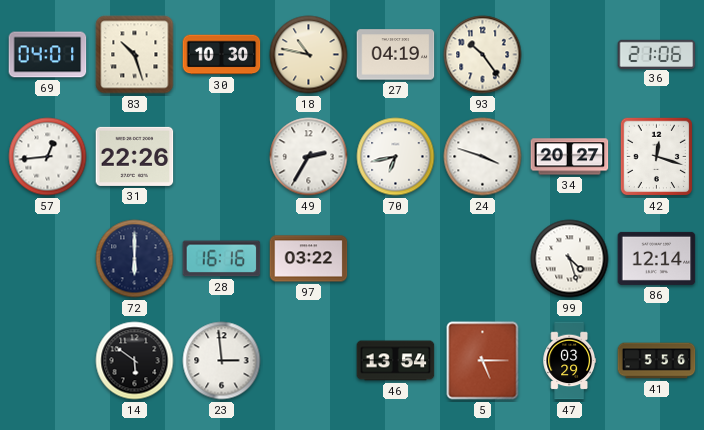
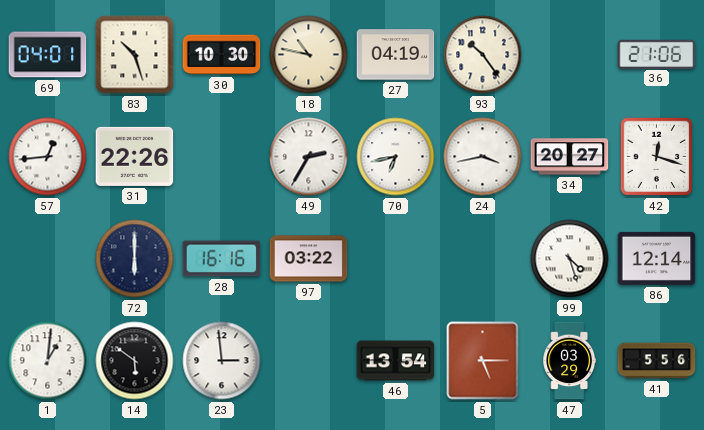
24: 3:48 -> 3:43 (483, 157)
1: none -> 1:01 (48, 361)
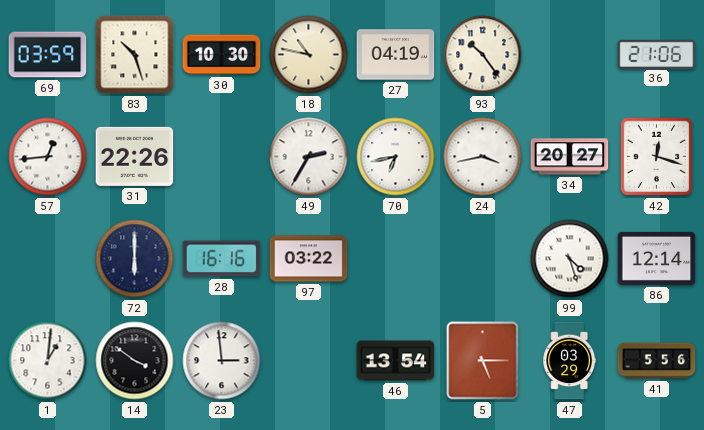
69: 04:01 -> 03:59 (48, 55)
14: 5:51 -> 3:51 (135, 361)
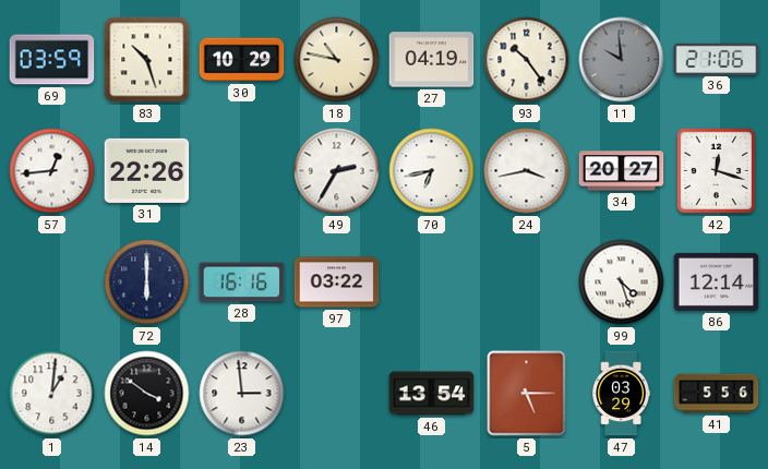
30: 10:30 -> 10:29 (242, 60)
11: none -> 9:59 (622, 60)
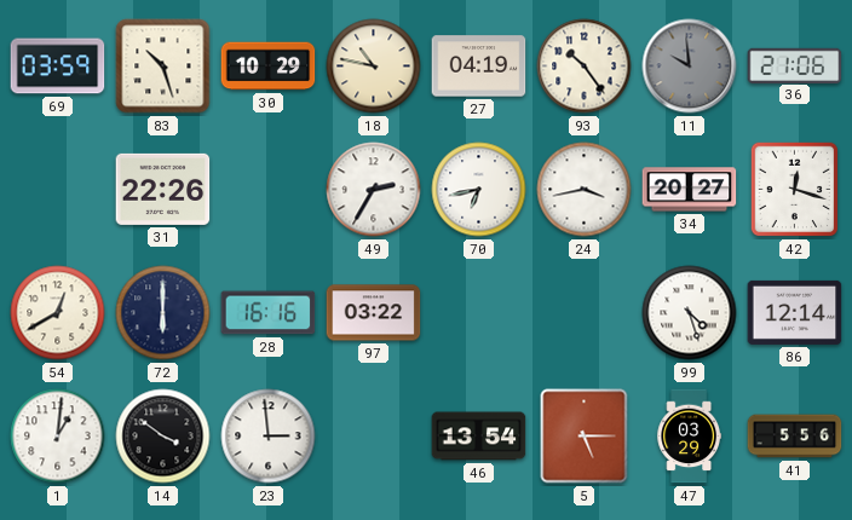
57: 12:44 -> none (52, 171)
54: none -> 12:40 (58, 313)
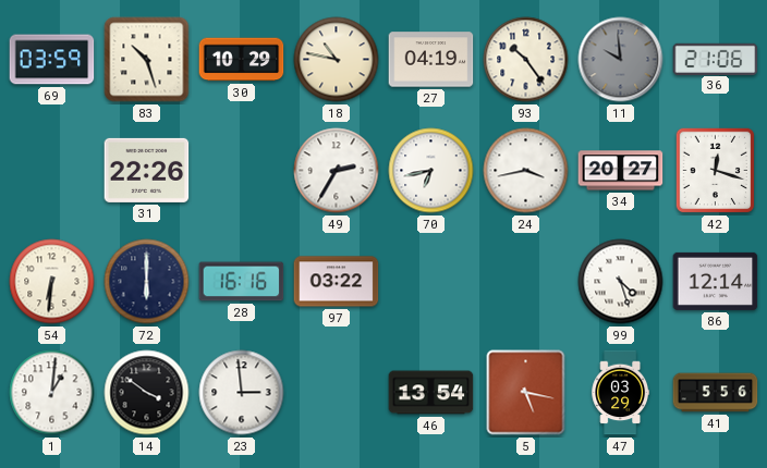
54: 12:40 -> 6:31 (52, 282)
5: 5:15 -> 5:17 (526, 393)
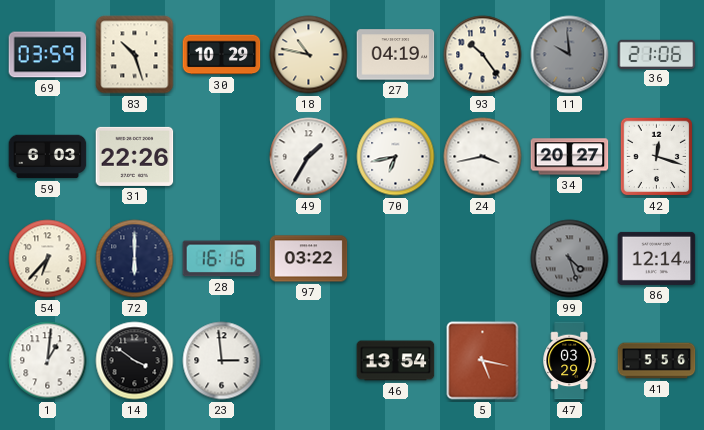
59: none -> 6:03 (48, 157)
49: 2:35 -> 1:35 (309, 157)
54: 6:31 -> 6:37 (48, 259)
99 dial: white -> grey (570, 259)
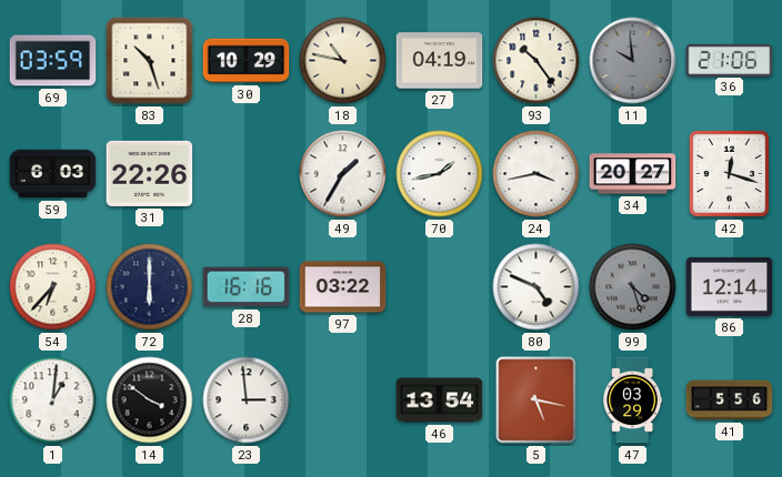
70: 6:43 -> 1:43 (440, 174)
80: none -> 4:49 (537, 287)
